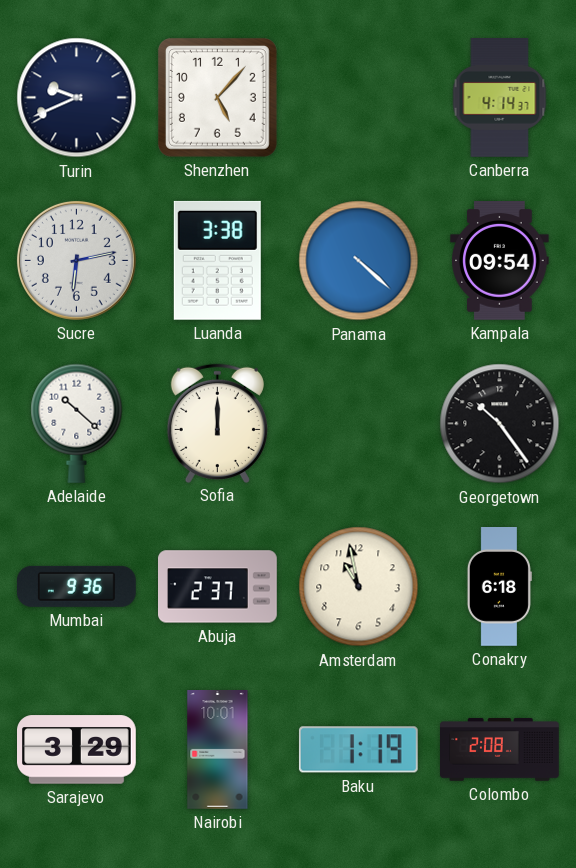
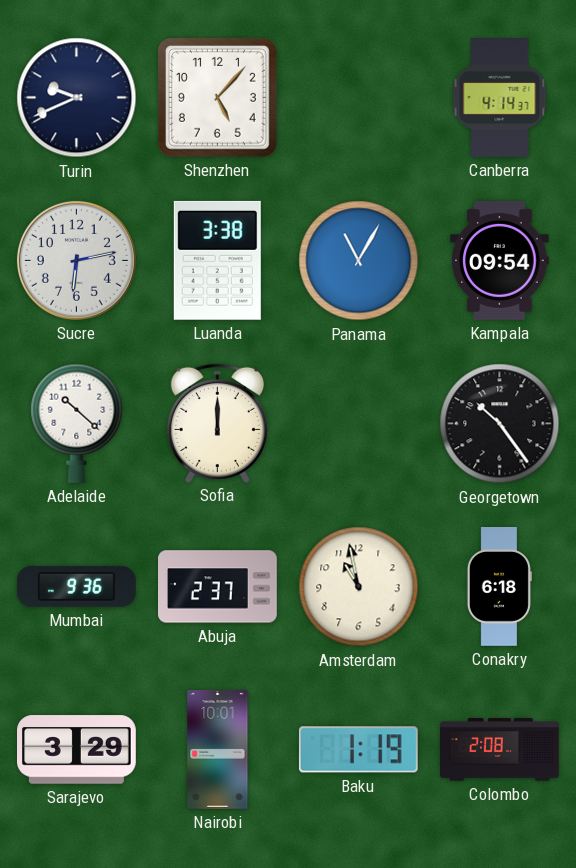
Panama: 4:22 -> 11:05 (359, 261)
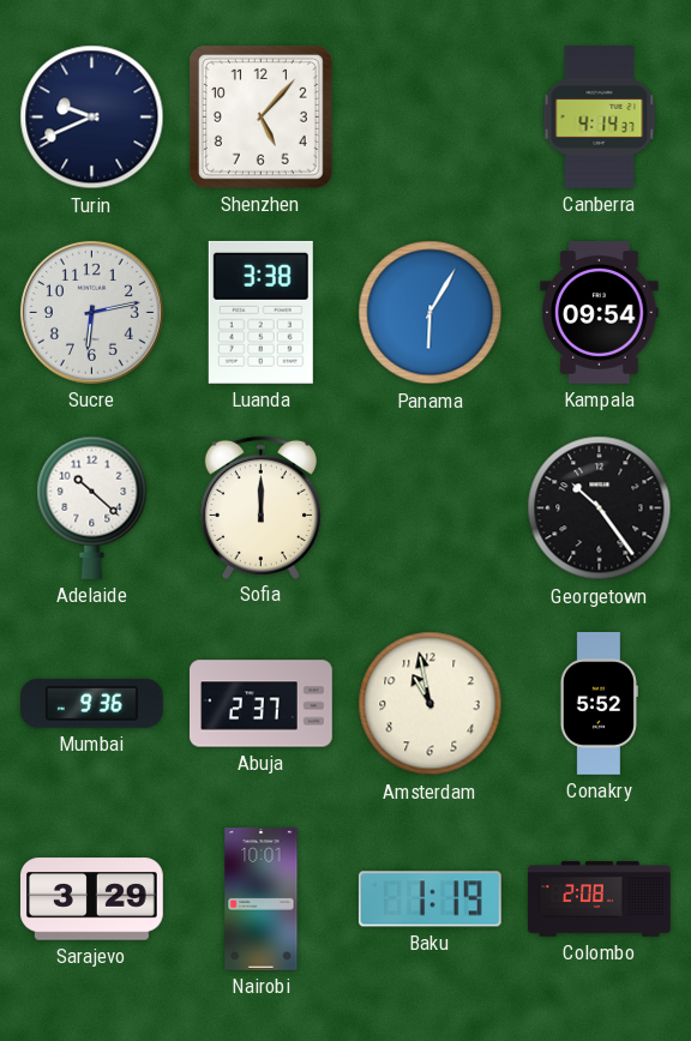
Panama: 11:05 -> 6:05 (431, 313)
Conakry: 6:18 -> 5:52 (599, 704)
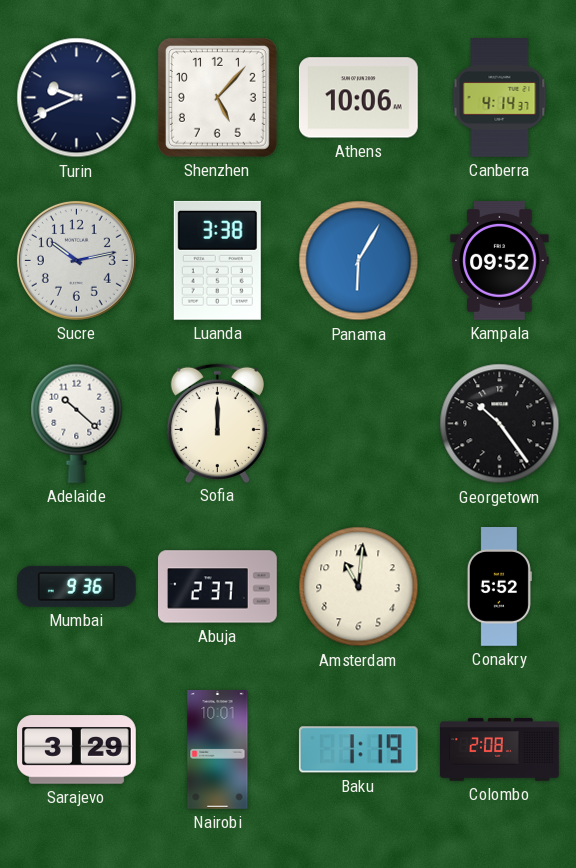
Athens: none -> 10:06 (358, 98)
Sucre: 6:13 -> 10:13 (76, 260)
Kampala: 09:54 -> 09:52 (500, 261)
Amsterdam: 10:58 -> 11:01 (359, 587)
